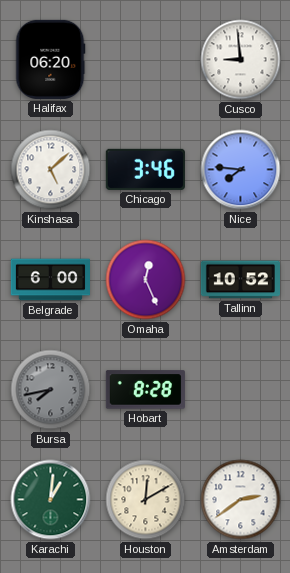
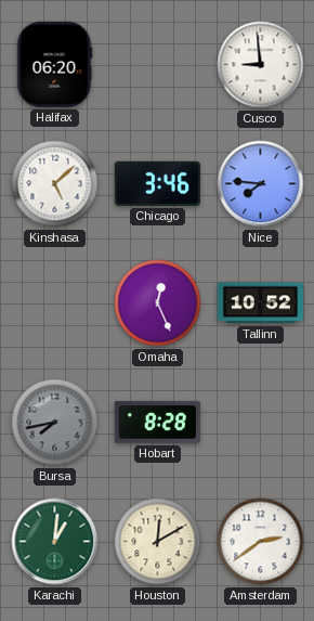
Belgrade: 6:00 -> none (50, 280)
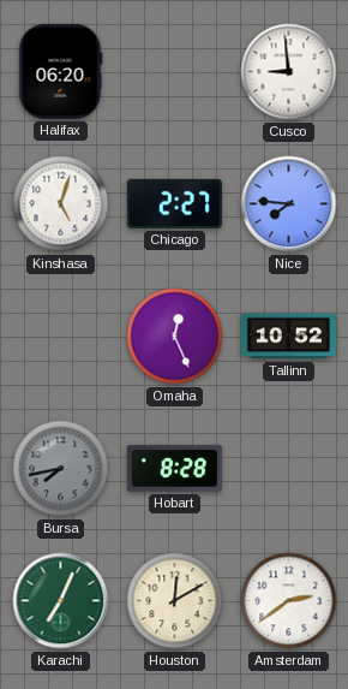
Kinshasa: 5:08 -> 5:03 (61, 204)
Chicago: 3:46 -> 2:27 (174, 203)
Karachi: 1:01 -> 7:04 (61, 601)
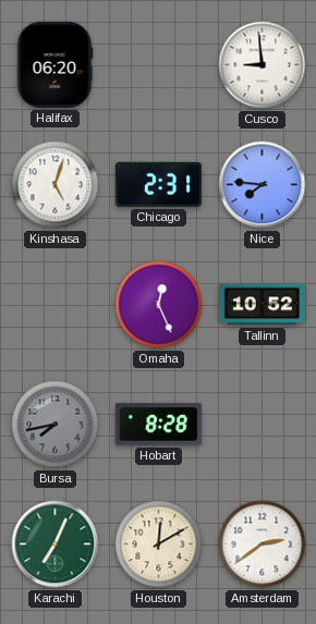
Chicago: 2:27 -> 2:31 (158, 184)
